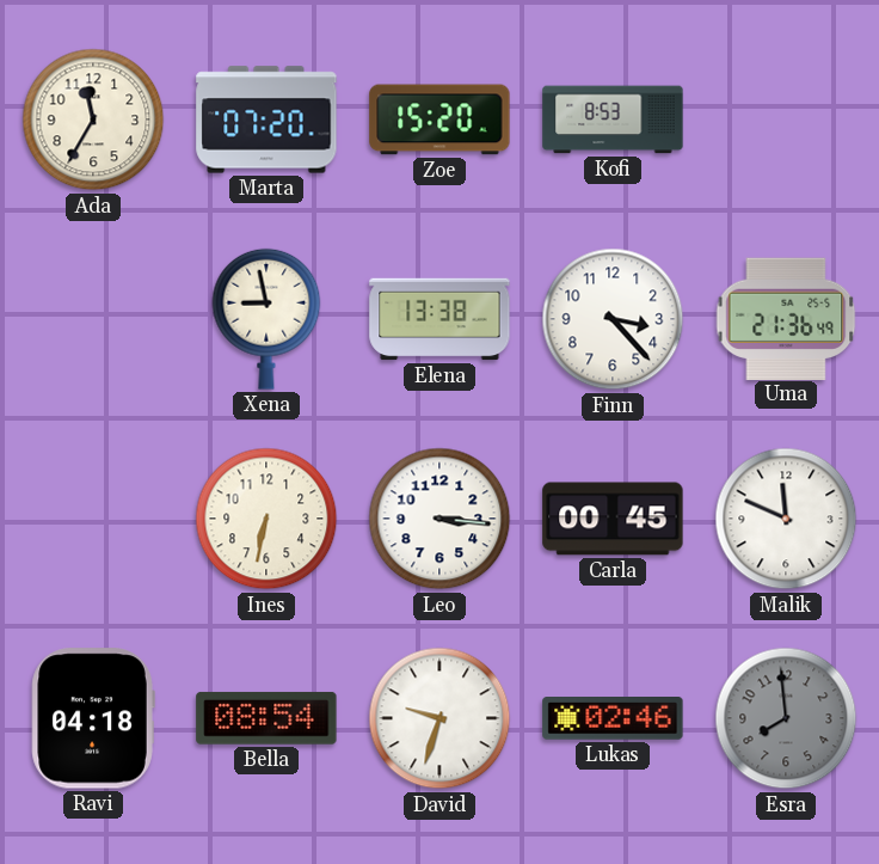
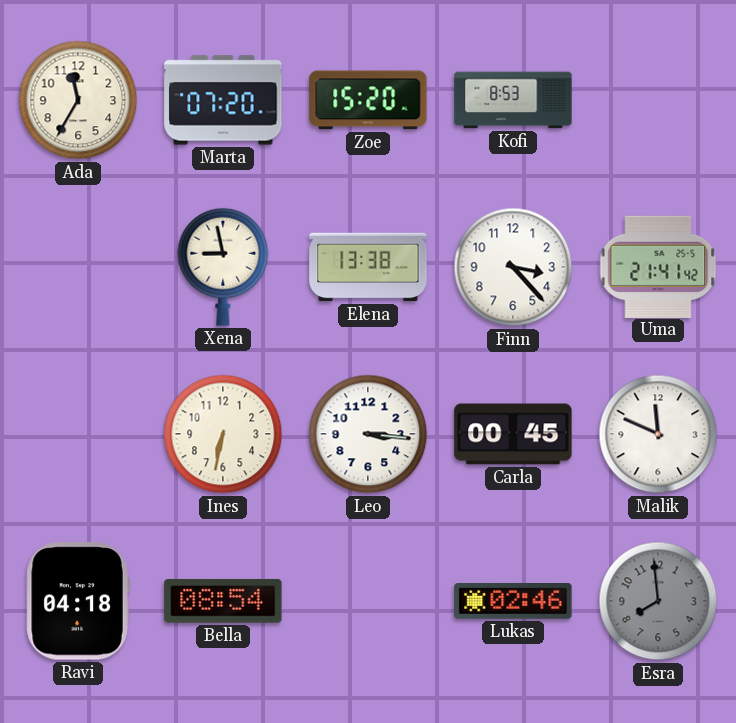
Uma: 21:36 -> 21:41 (658, 266)
David: 9:33 -> none (439, 718)
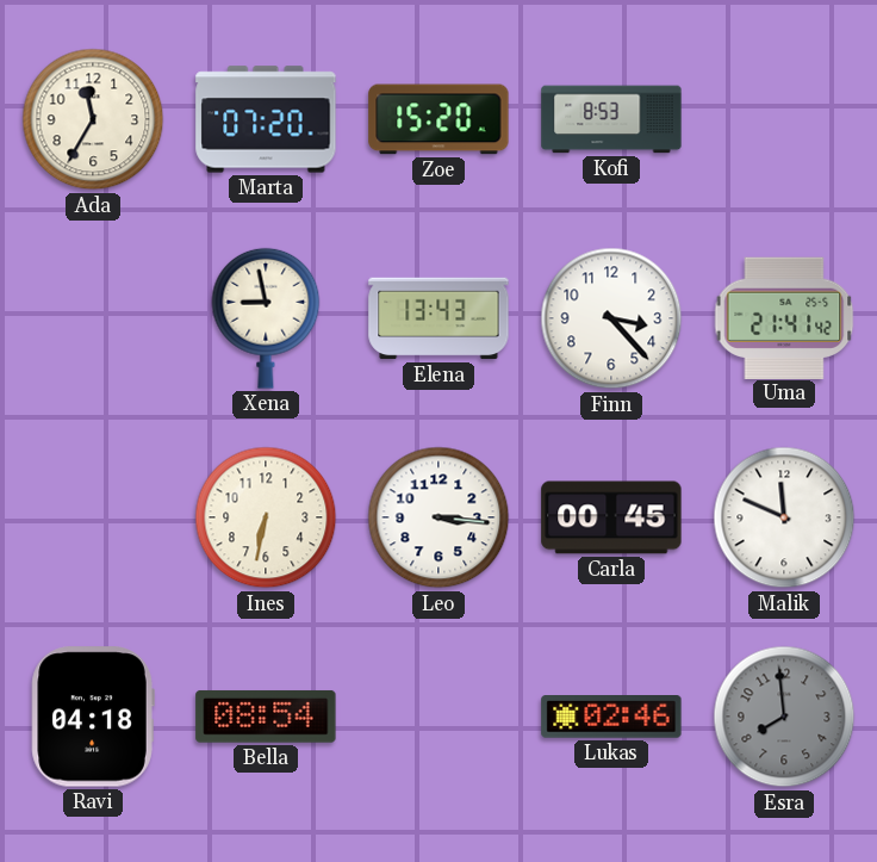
Elena: 13:38 -> 13:43 (438, 318)
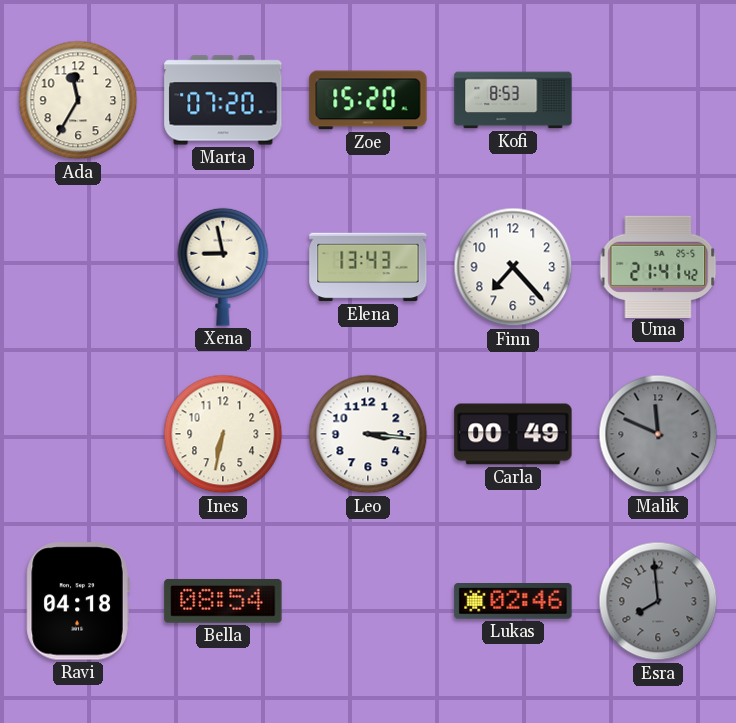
Finn: 3:23 -> 7:23 (513, 267)
Carla: 00:45 -> 00:49 (513, 434)
Malik dial: white -> grey (658, 434)
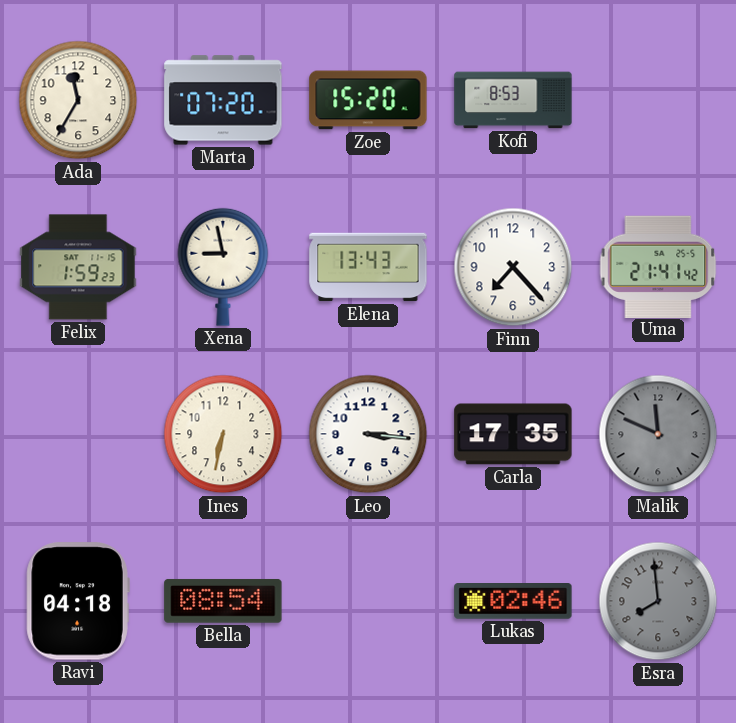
Felix: none -> 1:59 (78, 267)
Carla: 00:49 -> 17:35 (513, 434)
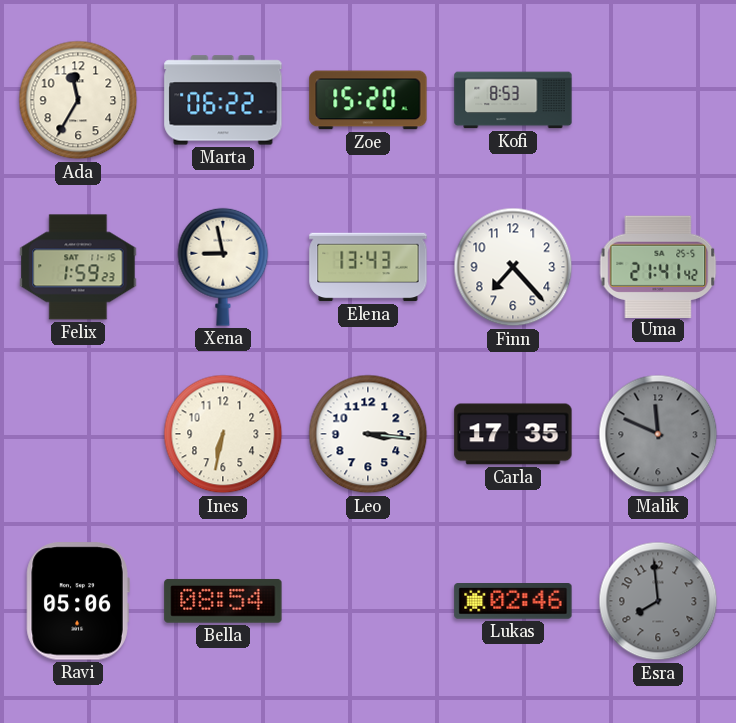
Marta: 07:20 -> 06:22 (223, 100)
Ravi: 04:18 -> 05:06 (78, 601)
